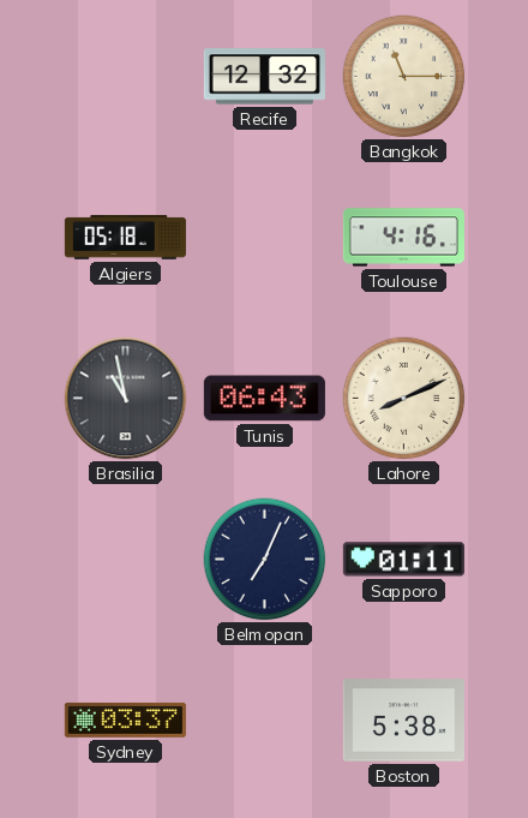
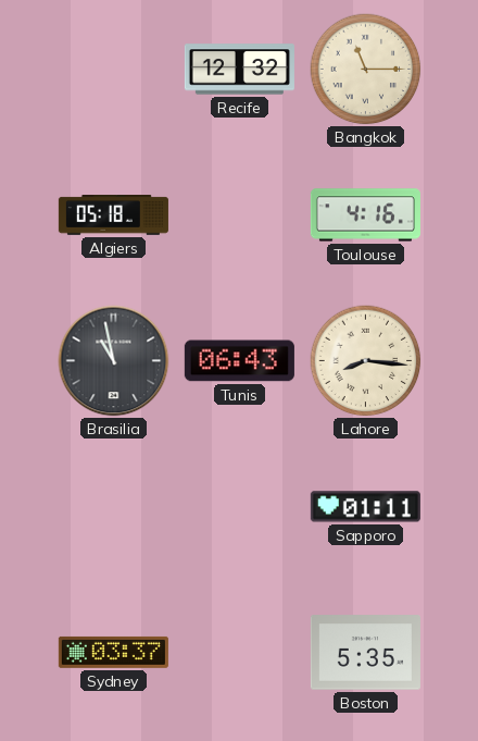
Lahore: 8:11 -> 8:16 (366, 361)
Belmopan: 7:04 -> none (265, 560)
Boston: 5:38 -> 5:35 (365, 653)
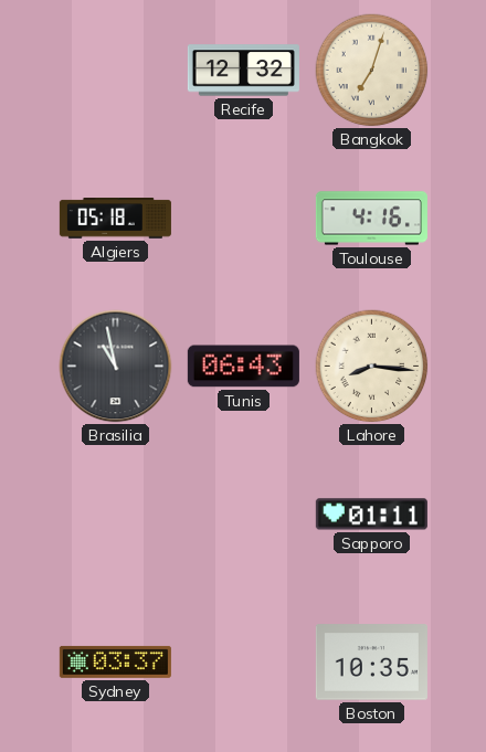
Bangkok: 11:15 -> 7:03 (372, 71)
Boston: 5:35 -> 10:35 (371, 663)
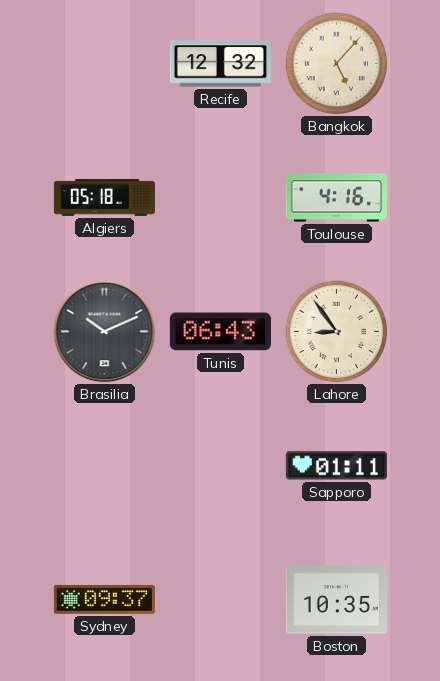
Bangkok: 7:03 -> 5:07 (337, 64)
Brasilia: 10:58 -> 10:11 (105, 332)
Lahore: 8:16 -> 8:54 (337, 332)
Sydney: 03:37 -> 09:37 (104, 599)
